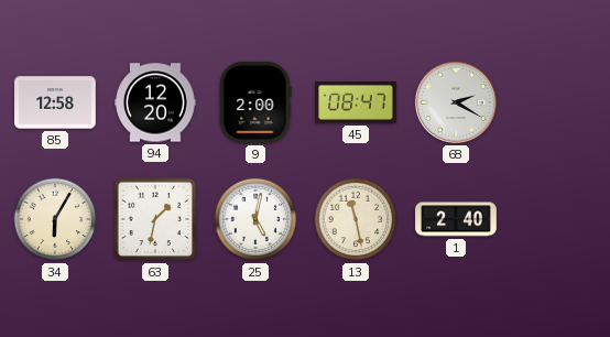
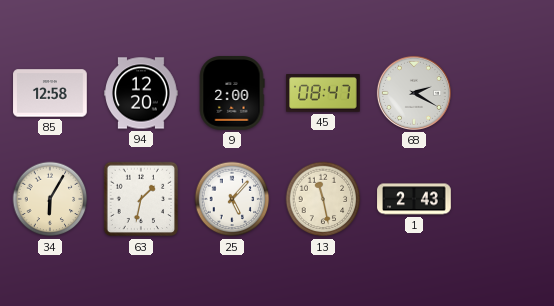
25: 5:02 -> 5:07 (232, 199)
1: 2:40 -> 2:43 (414, 199)
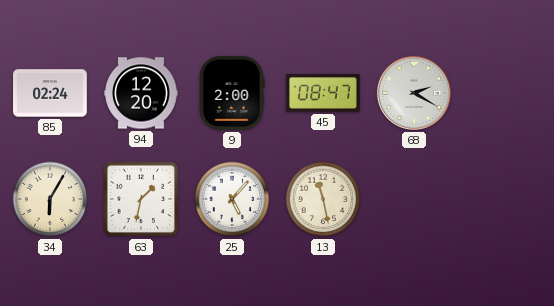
85: 12:58 -> 02:24 (50, 93)
1: 2:43 -> none (414, 199)
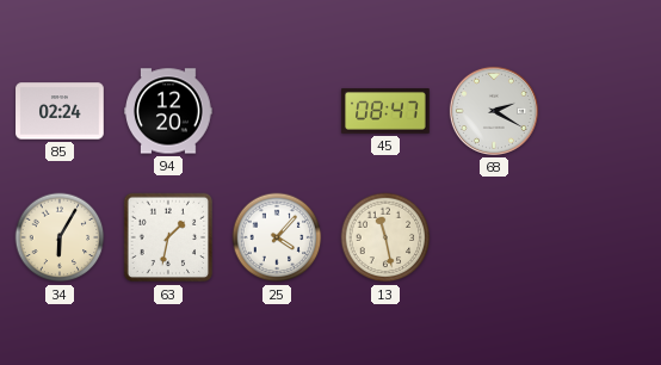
9: 2:00 -> none (232, 93)
25: 5:07 -> 4:07 (277, 237)
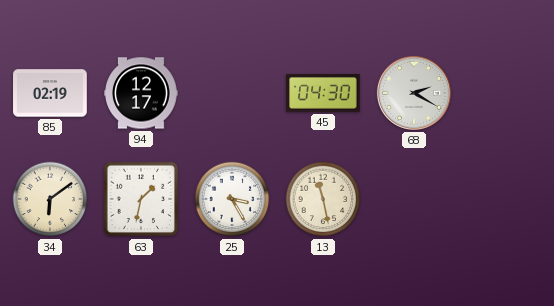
85: 02:24 -> 02:19 (50, 93)
94: 12:20 -> 12:17 (141, 93)
45: 08:47 -> 04:30 (323, 94)
34: 6:05 -> 6:09 (50, 199)
25: 4:07 -> 3:25 (232, 199)
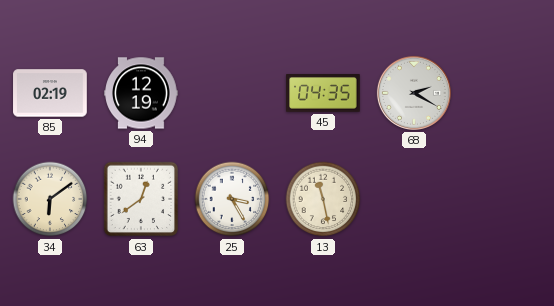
94: 12:17 -> 12:19 (141, 93)
45: 04:30 -> 04:35 (323, 94)
63: 1:32 -> 12:39 (141, 199)
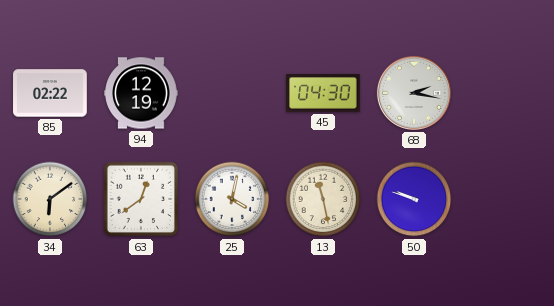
85: 02:19 -> 02:22 (50, 93)
45: 04:35 -> 04:30 (323, 94)
68: 2:20 -> 2:17 (414, 93)
25: 3:25 -> 4:02 (232, 199)
50: none -> 9:48 (414, 199)
